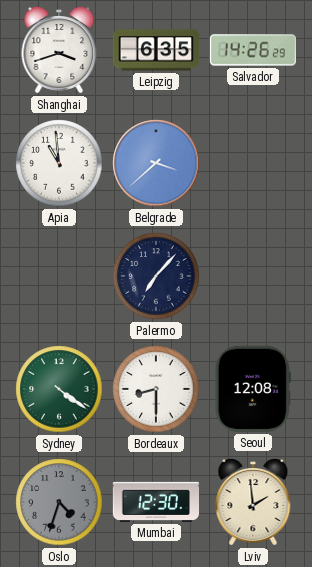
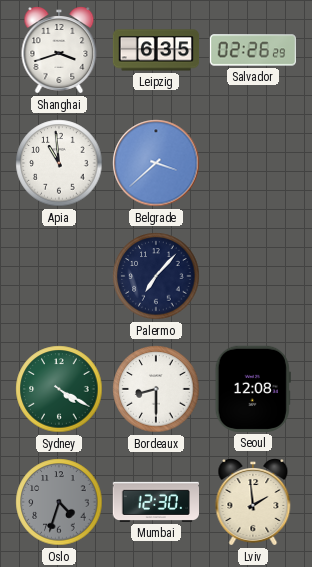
Salvador: 14:26 -> 02:26 (252, 50)
Sydney: 4:21 -> 4:20 (59, 389)
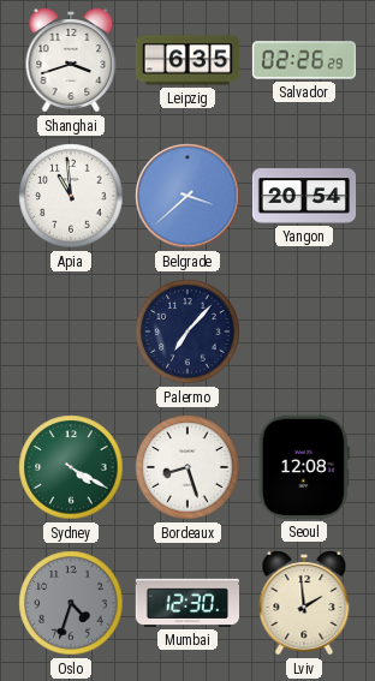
Yangon: none -> 20:54 (304, 196)
Bordeaux: 8:30 -> 8:27 (187, 467)
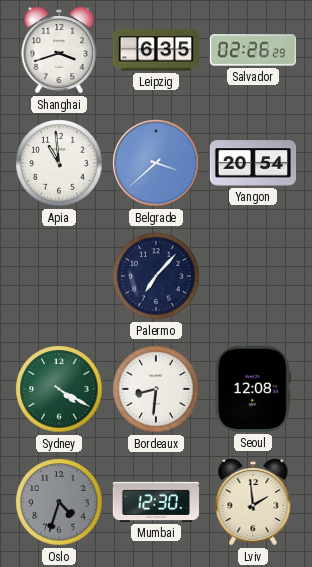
Bordeaux: 8:27 -> 8:31 (156, 389)
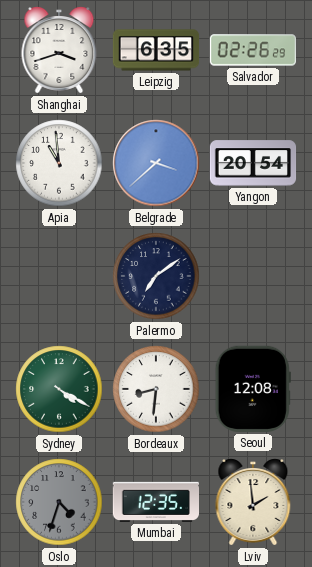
Palermo: 7:07 -> 7:09 (156, 276)
Mumbai: 12:30 -> 12:35 (155, 502)
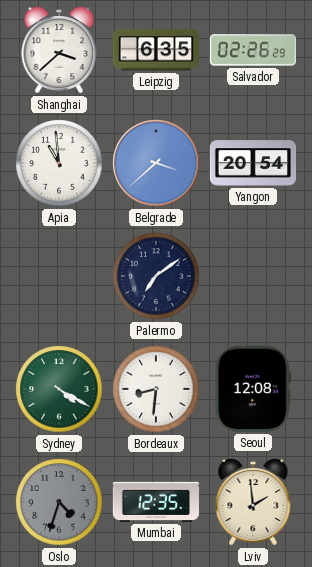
Shanghai: 3:42 -> 3:38 (59, 50)
